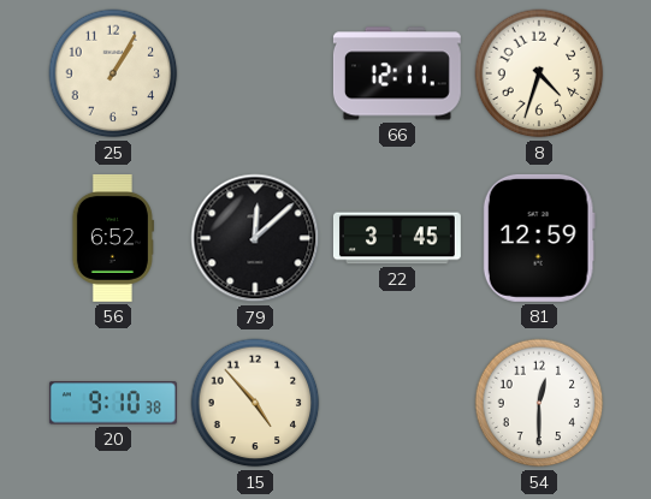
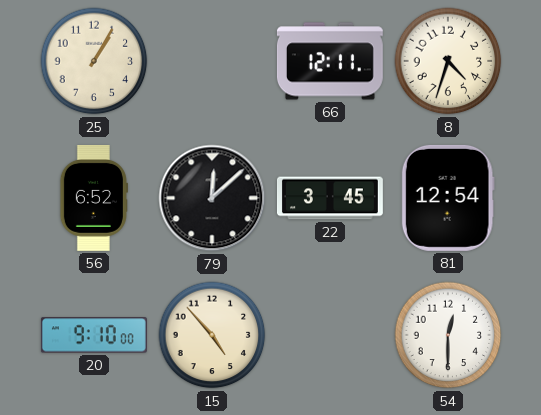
81: 12:59 -> 12:54 (448, 198)
20: 9:10:38 -> 9:10:00 (94, 335)
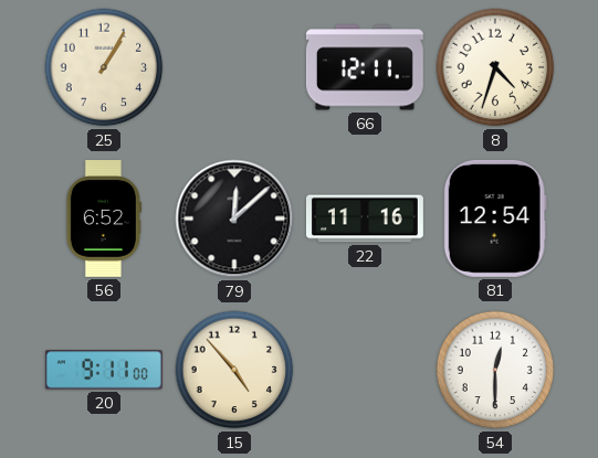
22: 3:45 -> 11:16 (365, 219)
20: 9:10 -> 9:11 (104, 370)
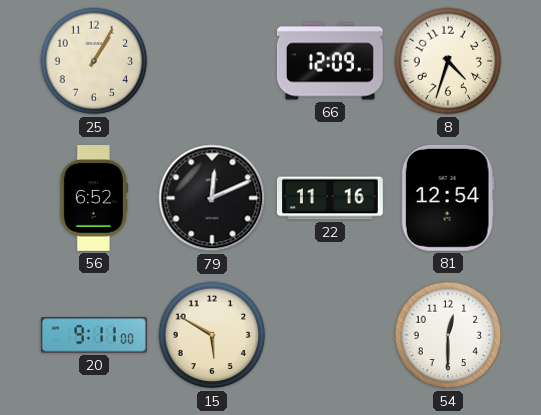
66: 12:11 -> 12:09 (330, 61)
79: 12:08 -> 12:11 (212, 198)
15: 4:53 -> 5:50 (212, 335)
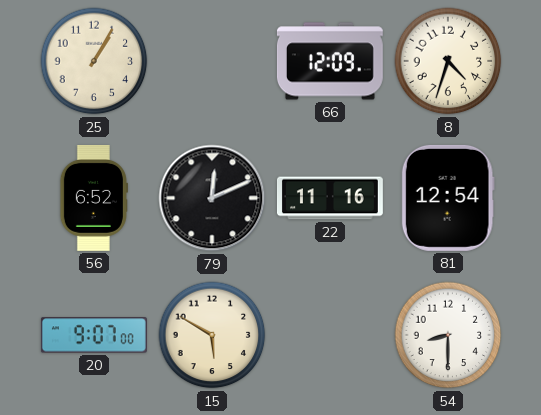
20: 9:11 -> 9:07 (94, 335)
54: 12:30 -> 8:30 (448, 335)
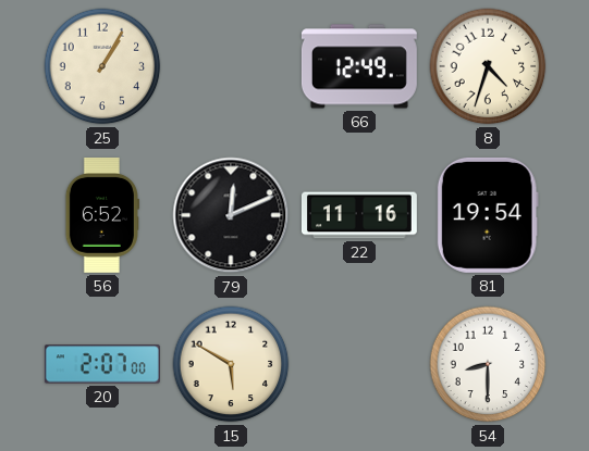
66: 12:09 -> 12:49 (359, 66)
81: 12:54 -> 19:54 (488, 215)
20: 9:07 -> 2:07 (102, 364)
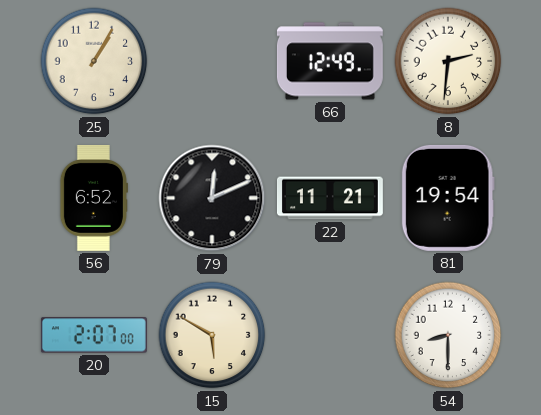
8: 4:33 -> 2:31 (448, 61)
22: 11:16 -> 11:21 (330, 198)
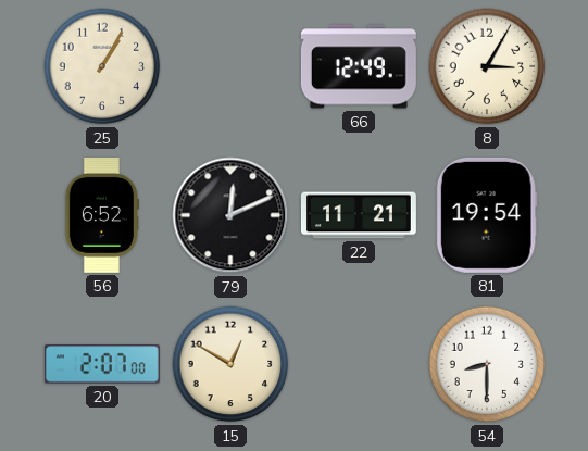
8: 2:31 -> 3:05 (487, 66)
15: 5:50 -> 12:50 (230, 364)
